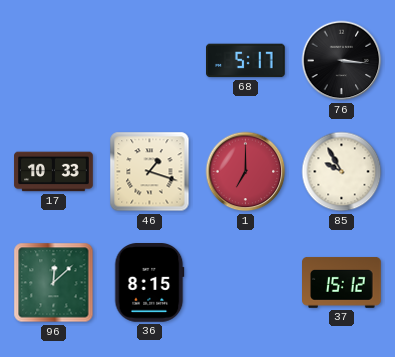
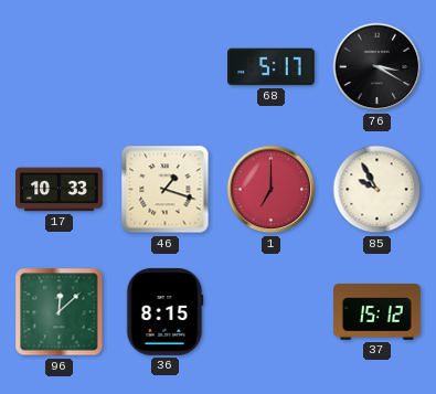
76: 3:16 -> 3:20 (377, 67)
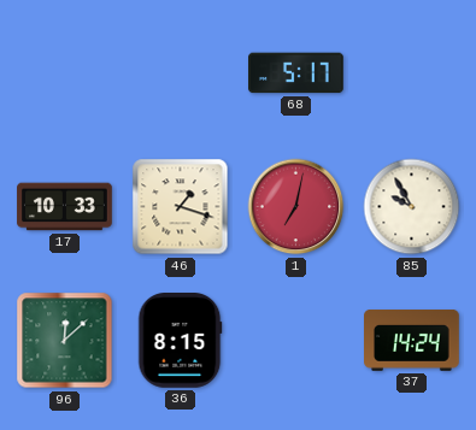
76: 3:20 -> none (377, 67)
1: 7:00 -> 7:02 (296, 207)
37: 15:12 -> 14:24 (412, 341)
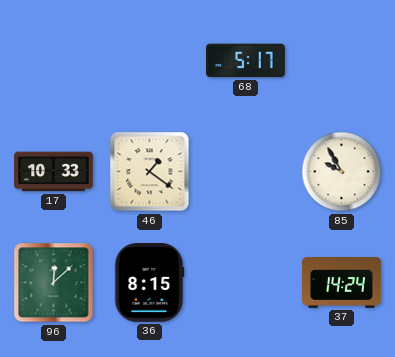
46: 1:18 -> 1:21 (150, 172)
1: 7:02 -> none (296, 207)
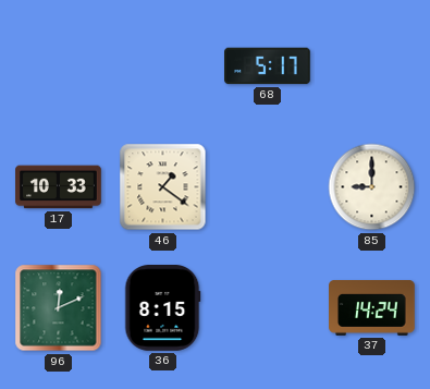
85: 9:55 -> 9:00 (372, 187)
96: 12:08 -> 12:11 (59, 308)
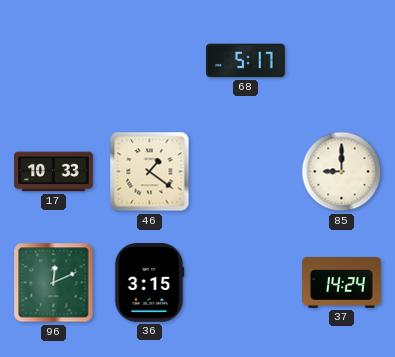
36: 8:15 -> 3:15 (149, 283)
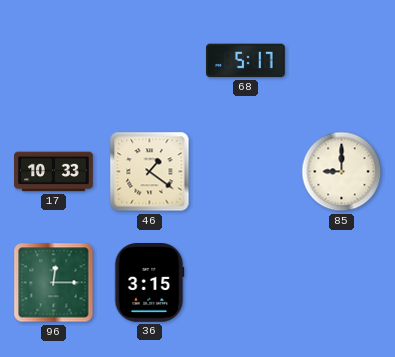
96: 12:11 -> 12:15 (54, 283)
37: 14:24 -> none (342, 283)
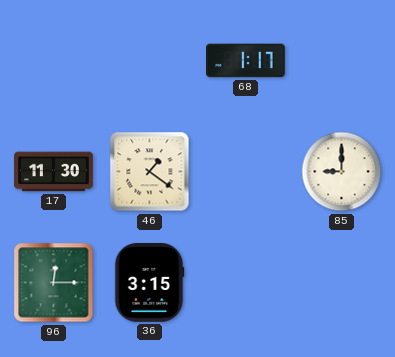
68: 5:17 -> 1:17 (246, 61)
17: 10:33 -> 11:30 (54, 172)
